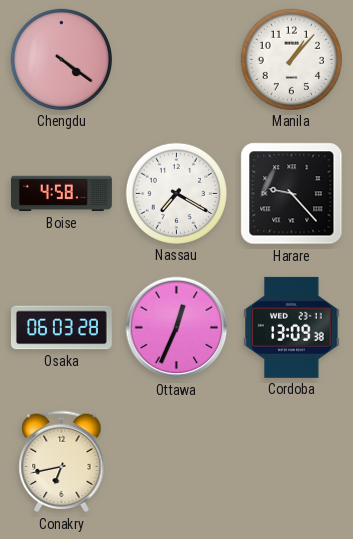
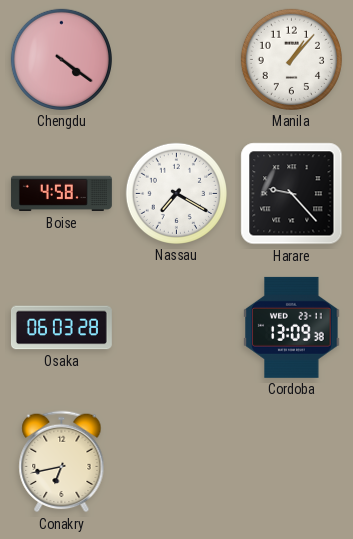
Ottawa: 12:34 -> none (177, 328)
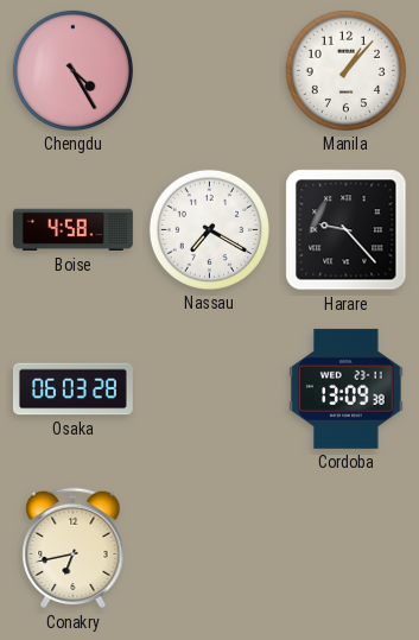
Chengdu: 4:21 -> 4:25 (72, 70)
